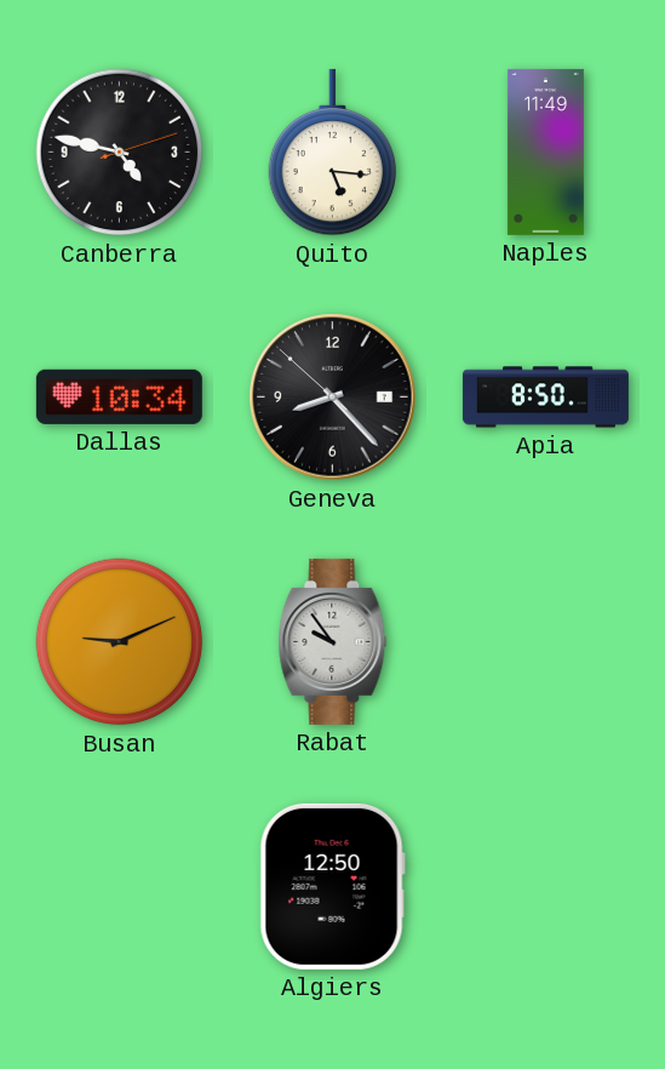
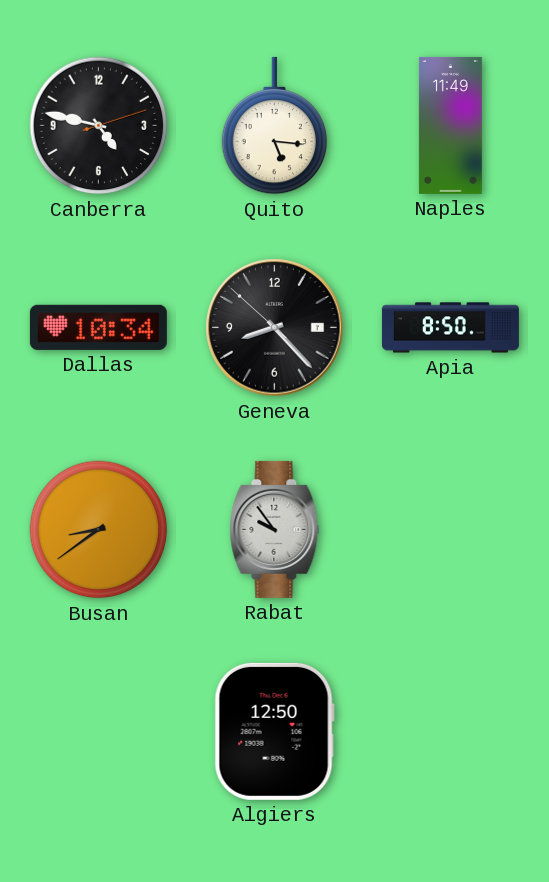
Busan: 9:11 -> 8:39 (99, 530)
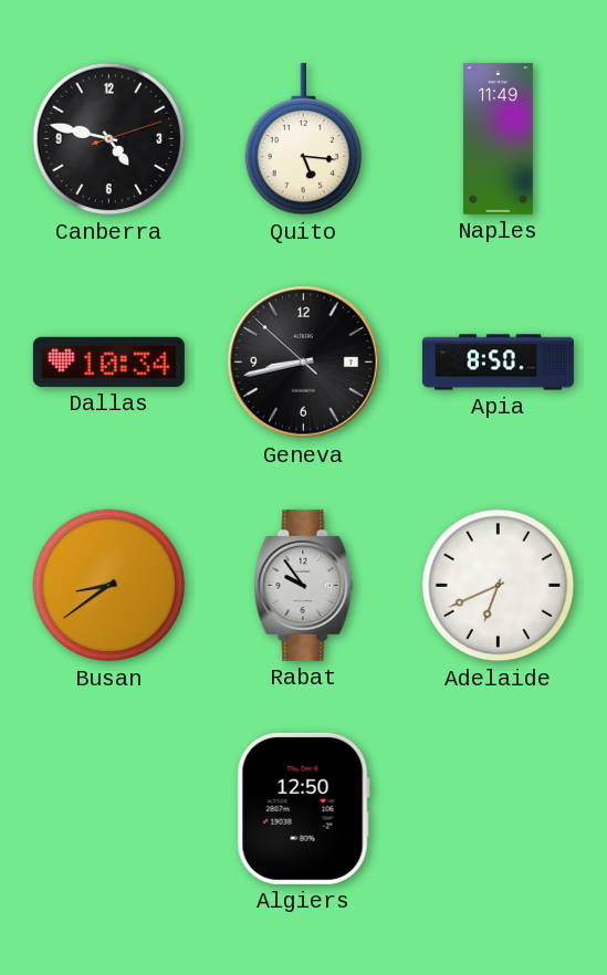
Geneva: 8:22 -> 8:42 (304, 363)
Adelaide: none -> 6:41 (499, 586)
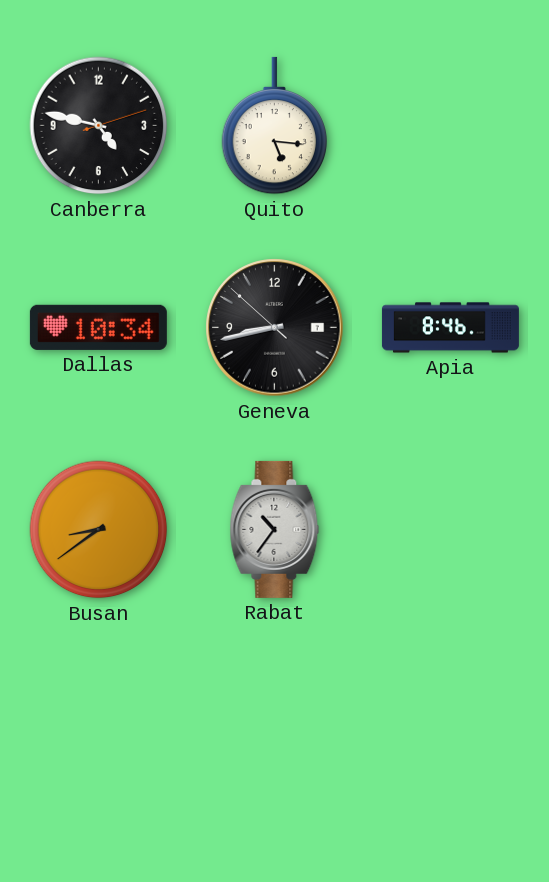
Naples: 11:49 -> none (498, 138)
Apia: 8:50 -> 8:46 (450, 328)
Rabat: 9:54 -> 10:36 (275, 529)
Adelaide: 6:41 -> none (499, 586)
Algiers: 12:50 -> none (303, 808)
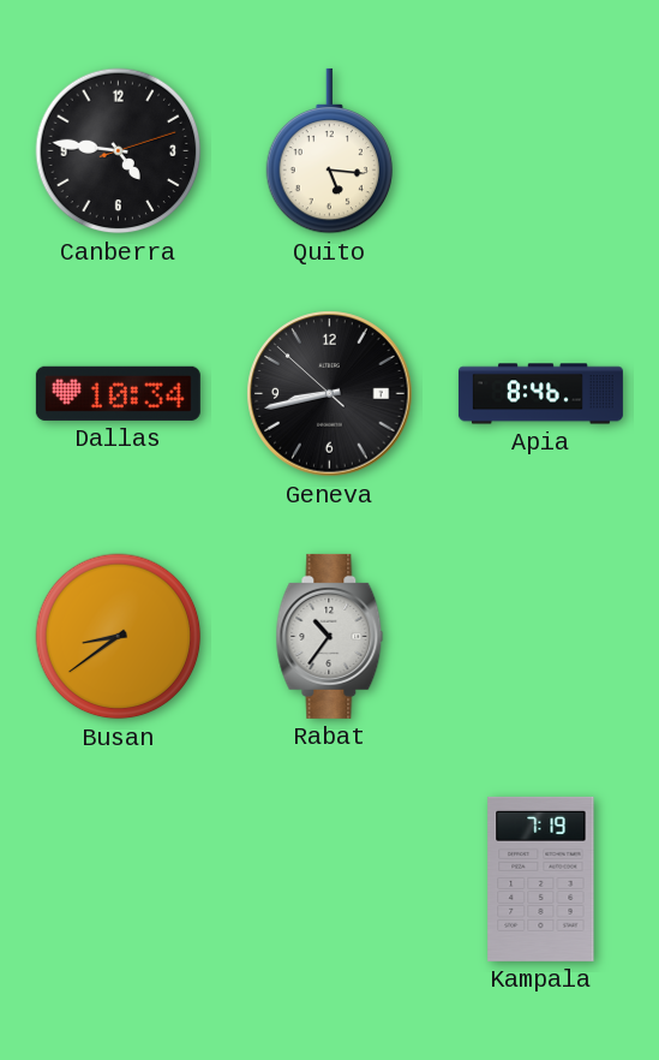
Canberra: 4:47 -> 4:46 (119, 151)
Kampala: none -> 7:19 (541, 879)
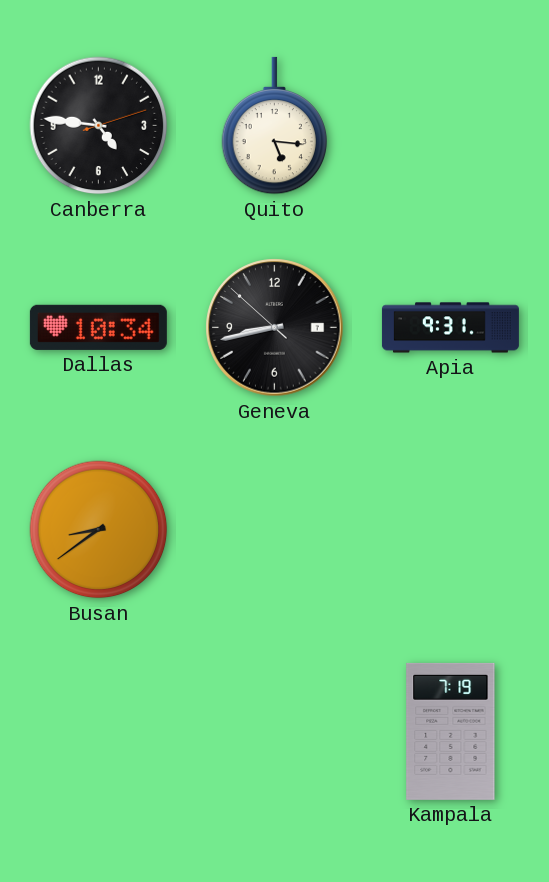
Apia: 8:46 -> 9:31 (450, 328)
Rabat: 10:36 -> none (330, 636)
